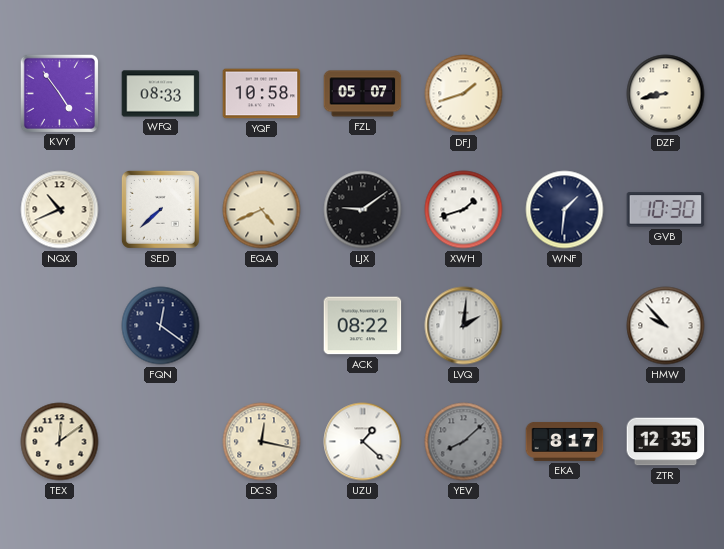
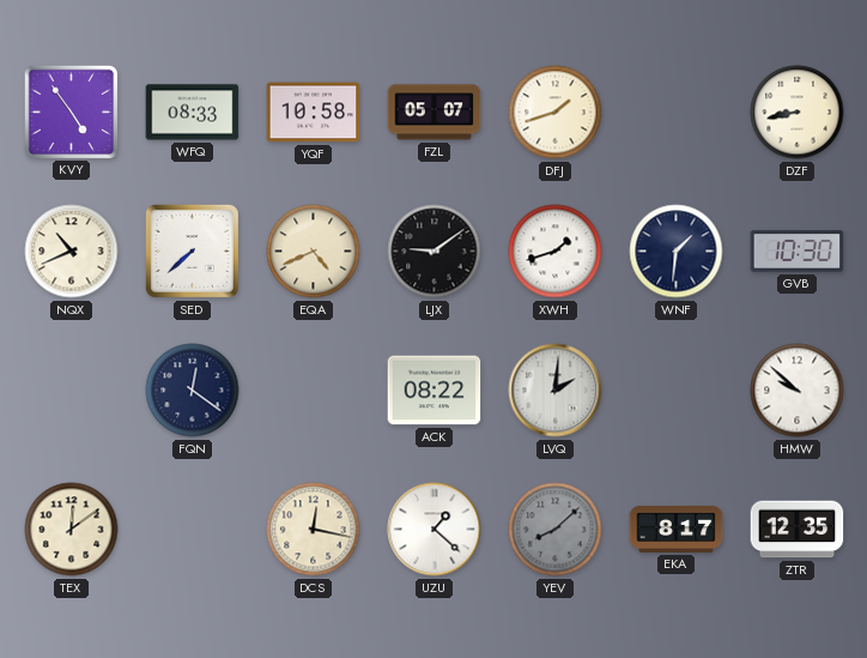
HMW: 9:53 -> 9:52 (798, 391)
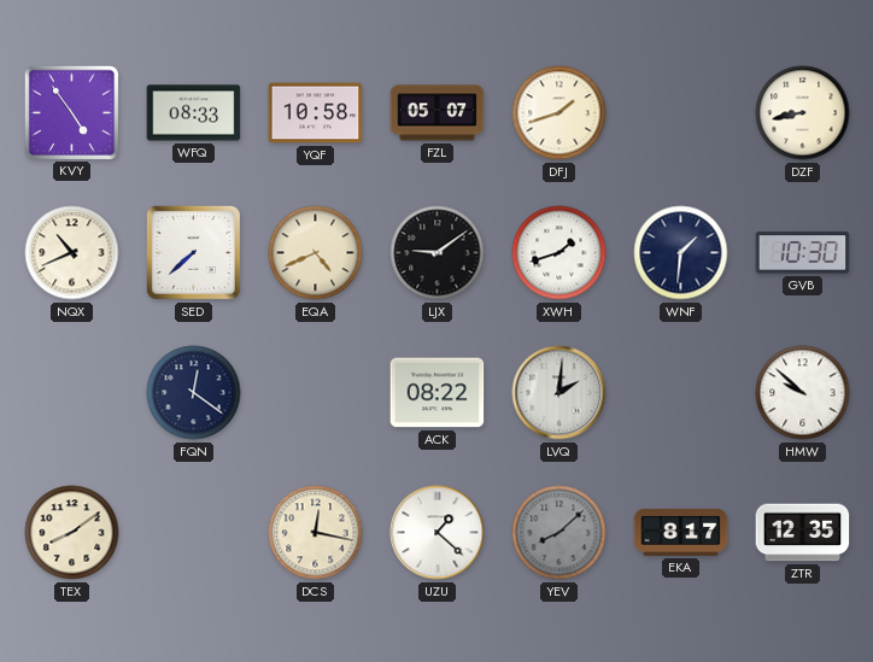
TEX: 12:09 -> 8:09 (72, 533)
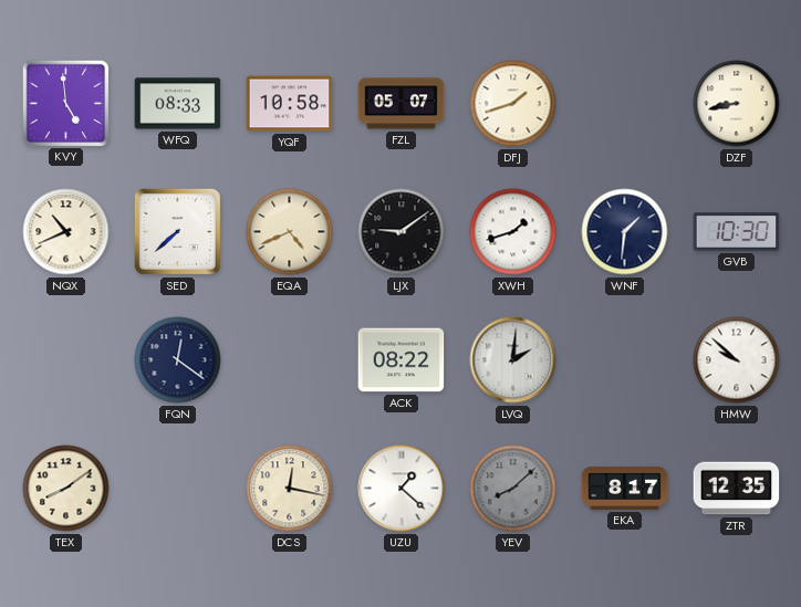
KVY: 4:54 -> 4:59 (65, 103)
